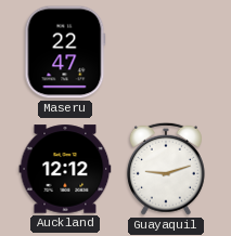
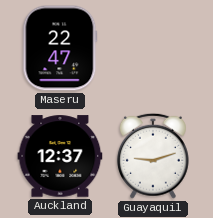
Auckland: 12:12 -> 12:37 (60, 156)
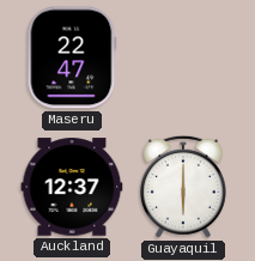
Guayaquil: 9:12 -> 6:00 (183, 187)
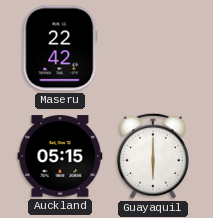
Maseru: 22:47 -> 22:42 (60, 48)
Auckland: 12:37 -> 05:15 (60, 156)
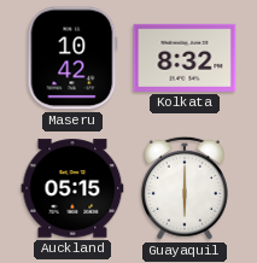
Maseru: 22:42 -> 10:42 (72, 58)
Kolkata: none -> 8:32 (185, 58)
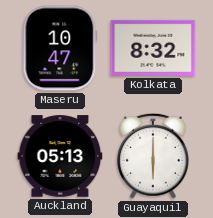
Maseru: 10:42 -> 10:47 (60, 48)
Auckland: 05:15 -> 05:13 (60, 156)
